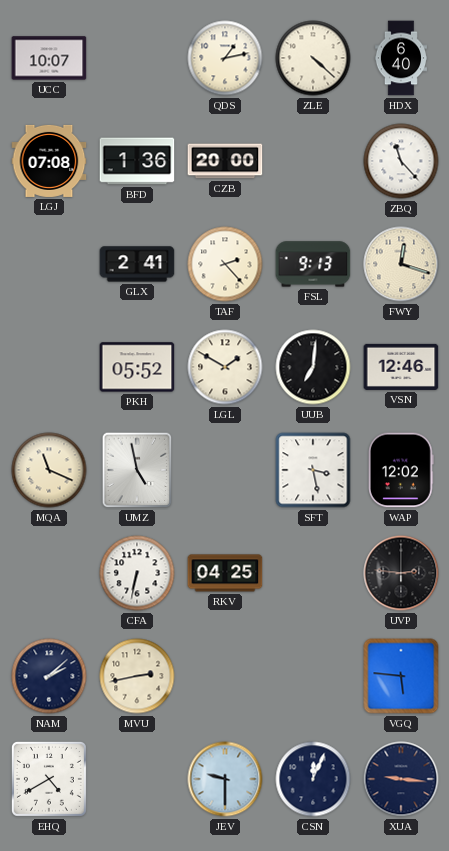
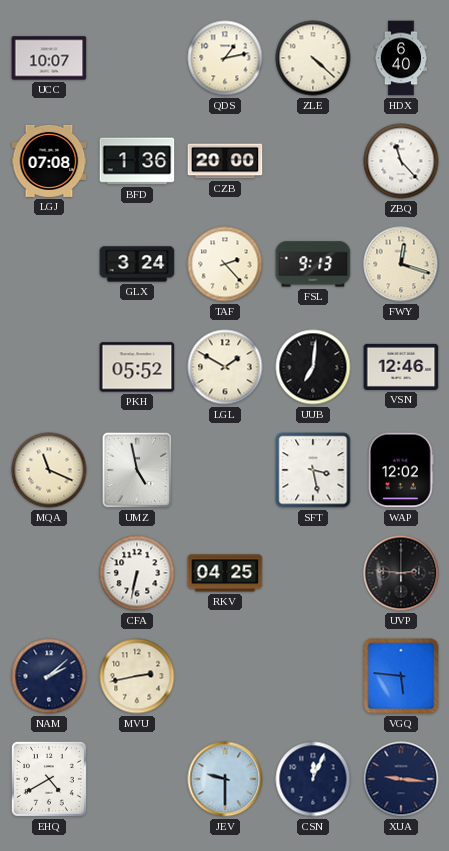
GLX: 2:41 -> 3:24 (137, 264)
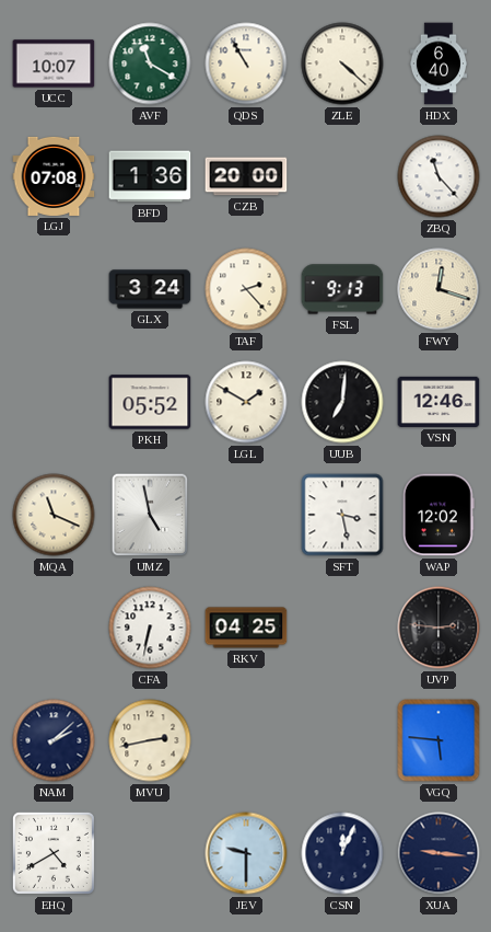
AVF: none -> 11:20 (150, 64)
QDS: 1:13 -> 10:55 (246, 64)
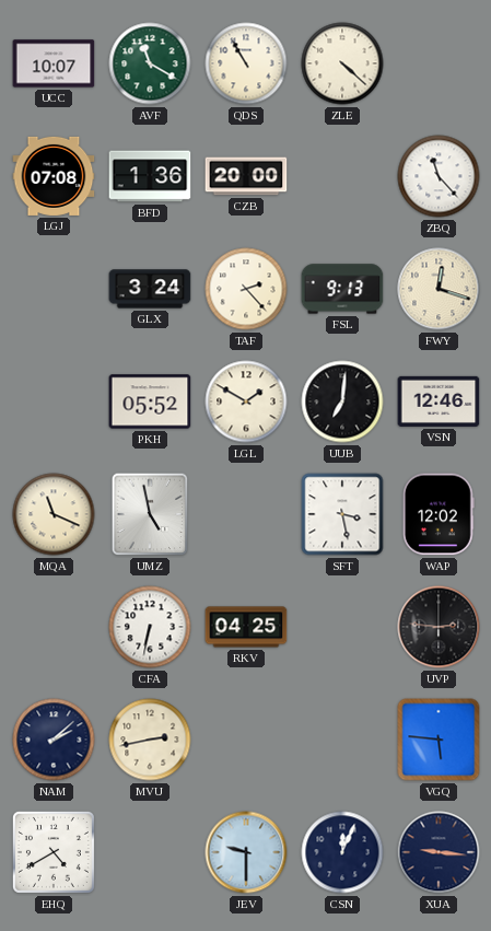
HDX: 6:40 -> none (437, 64)
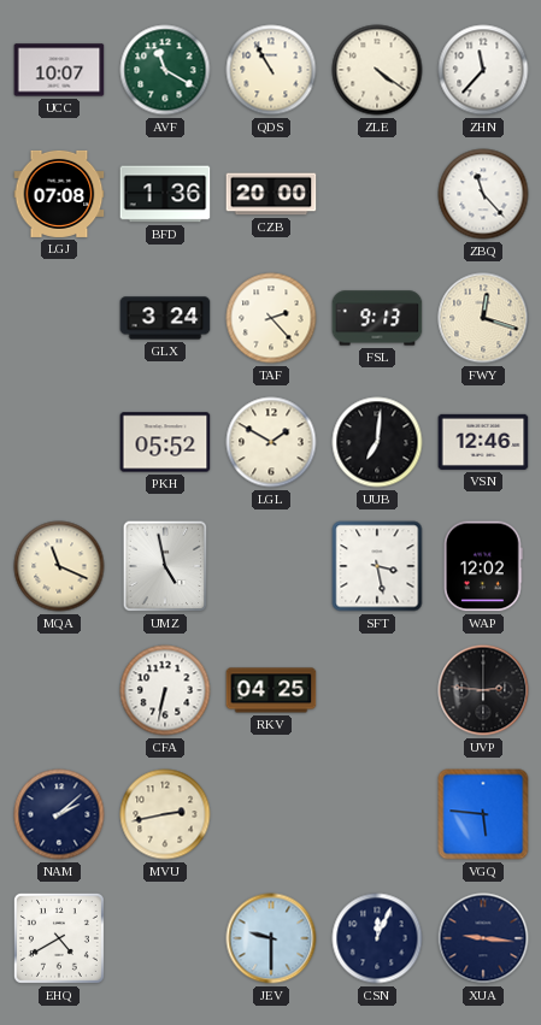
ZLE: 4:22 -> 4:21 (377, 70)
ZHN: none -> 11:37 (483, 70)
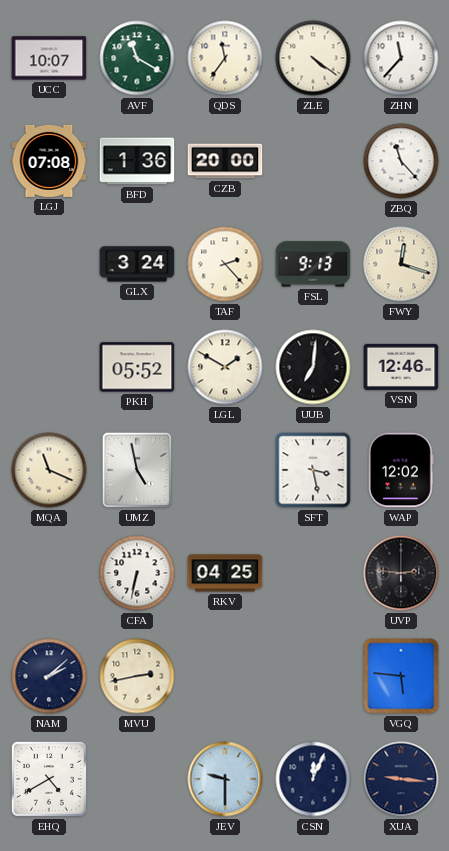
QDS: 10:55 -> 11:36 (225, 58)
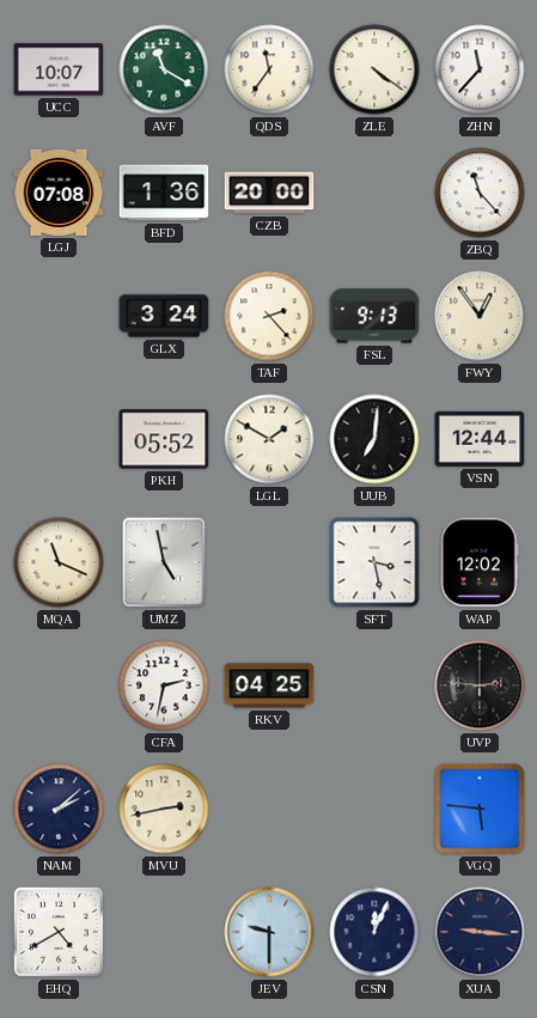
FWY: 12:18 -> 12:54 (480, 316)
VSN: 12:46 -> 12:44 (480, 439)
CFA: 6:32 -> 2:32 (164, 685)
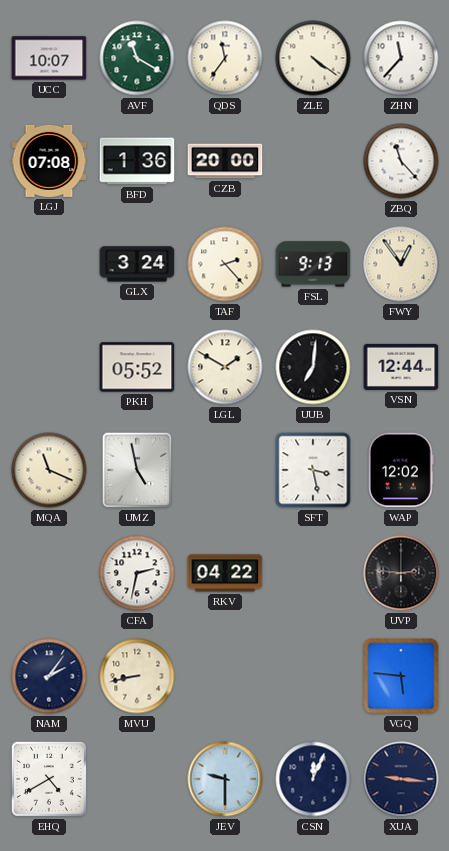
RKV: 04:25 -> 04:22 (225, 573)
NAM: 2:08 -> 2:06 (49, 676)
MVU: 2:43 -> 8:43 (137, 676)
